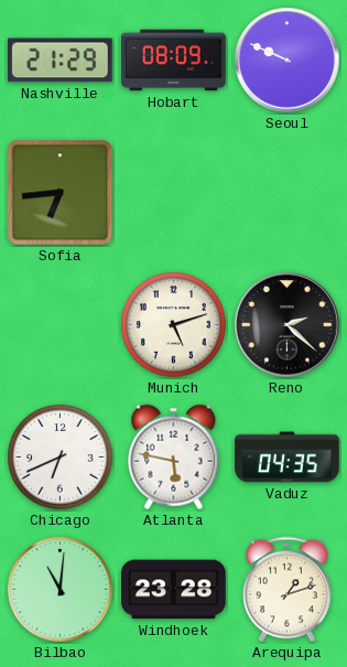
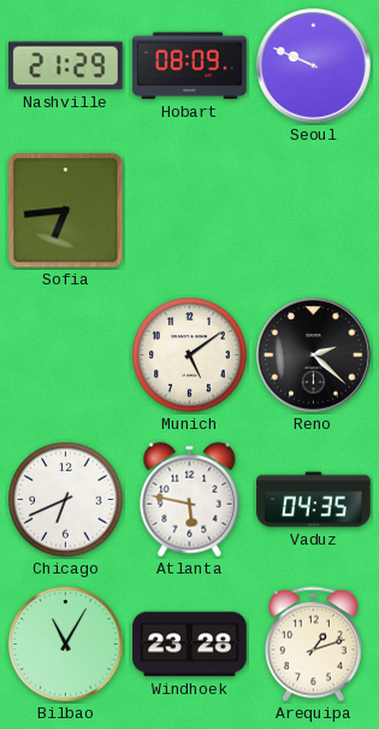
Munich: 5:12 -> 5:09 (190, 355)
Bilbao: 11:01 -> 11:05 (66, 645)
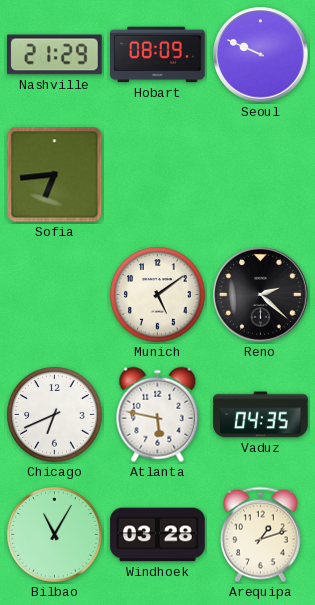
Windhoek: 23:28 -> 03:28 (158, 535)
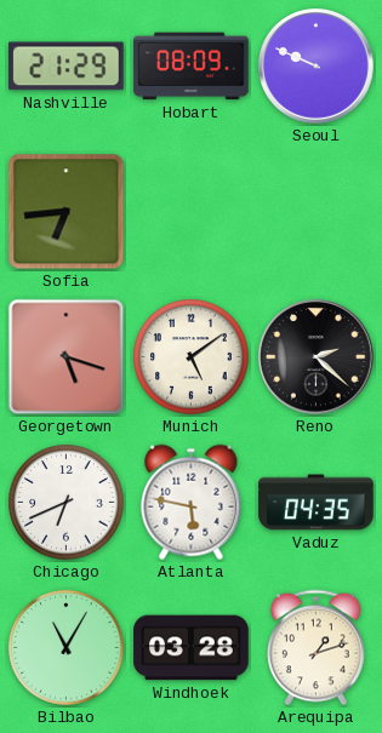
Georgetown: none -> 5:18 (67, 357)
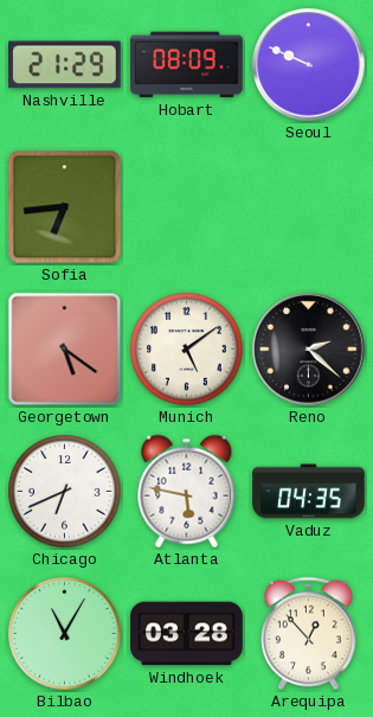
Georgetown: 5:18 -> 5:21 (65, 350)
Arequipa: 1:12 -> 12:53 (309, 634)
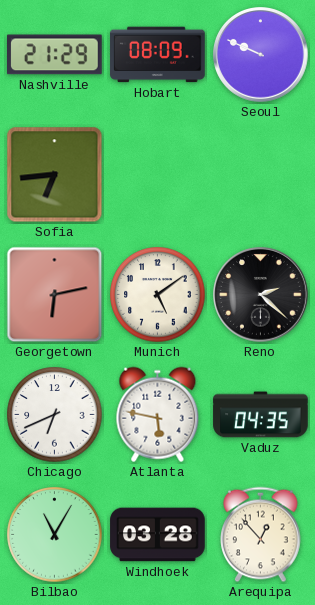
Georgetown: 5:21 -> 6:13 (55, 295)
